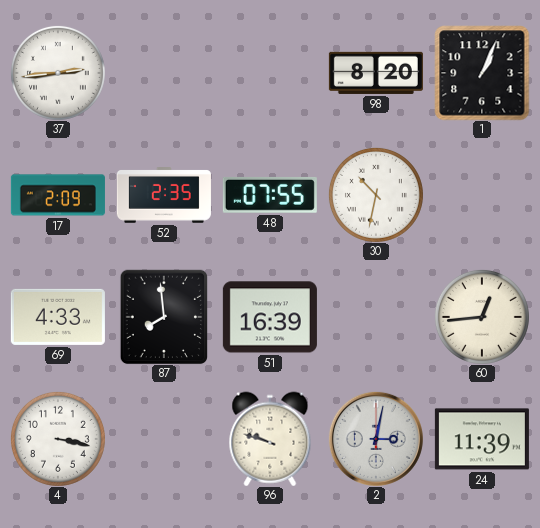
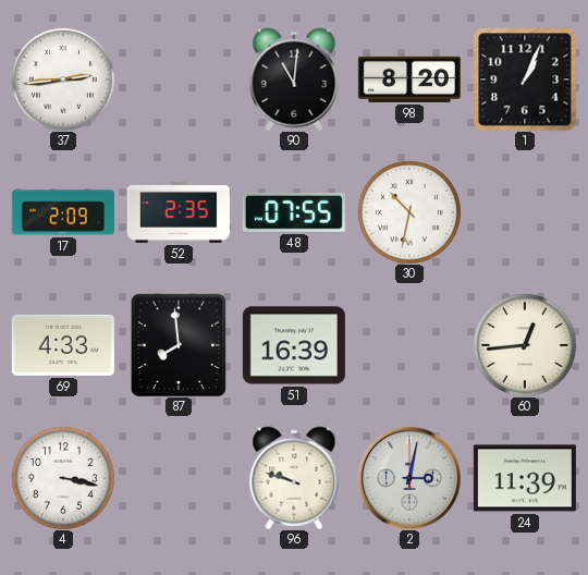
90: none -> 11:01 (294, 79)
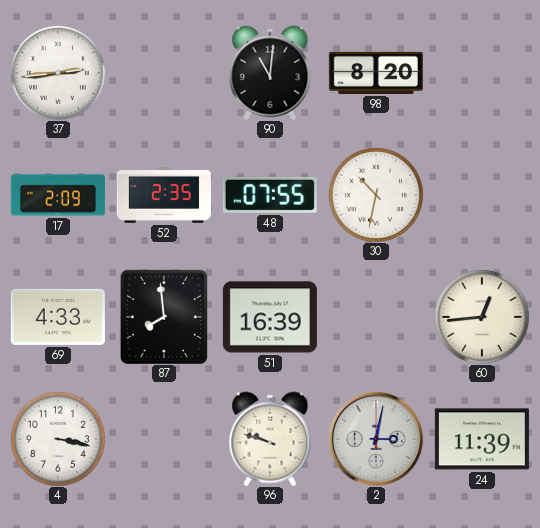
1: 1:04 -> none (525, 79)
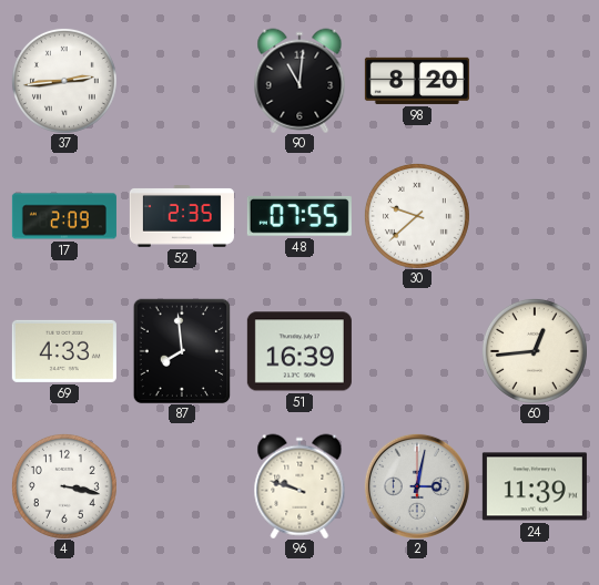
30: 10:32 -> 9:38 (417, 216)
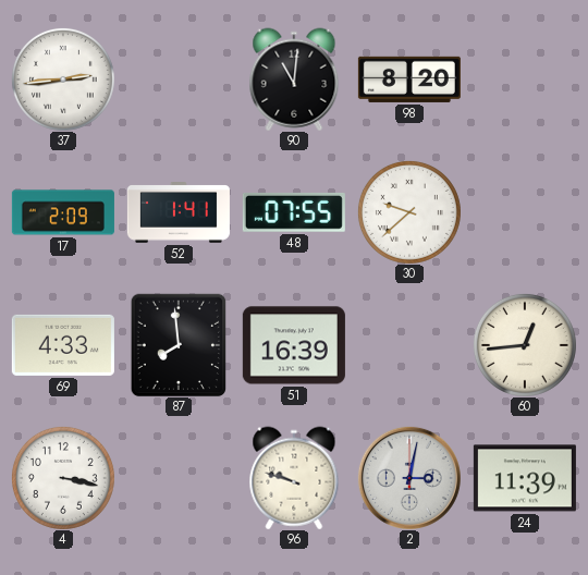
52: 2:35 -> 1:41 (179, 213)
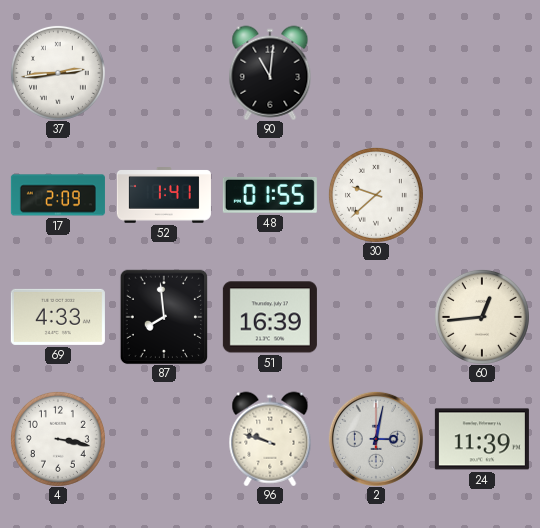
98: 8:20 -> none (409, 79)
48: 07:55 -> 01:55 (270, 195)
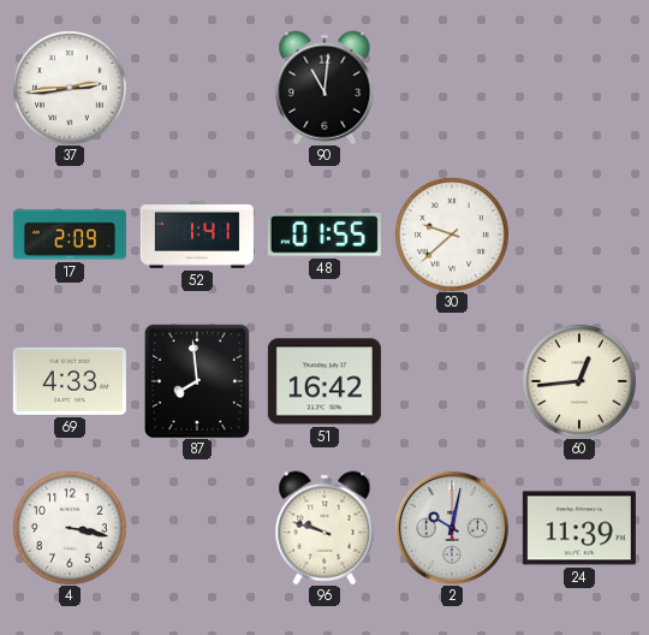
51: 16:39 -> 16:42 (324, 381)
2: 3:02 -> 10:02 (452, 528)
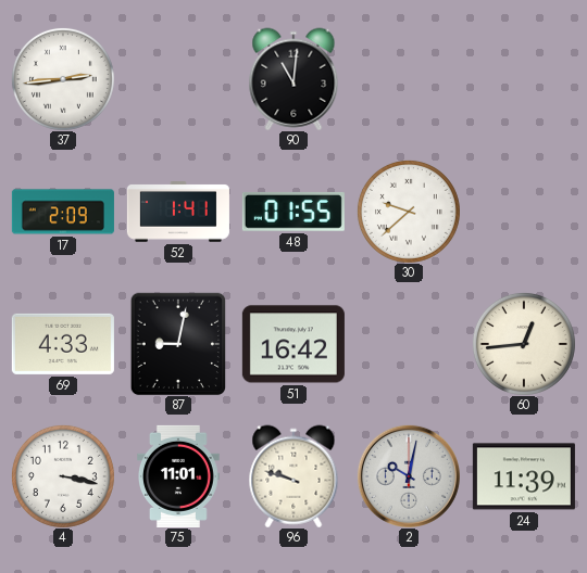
87: 7:59 -> 9:02 (177, 344)
75: none -> 11:01 (179, 476)
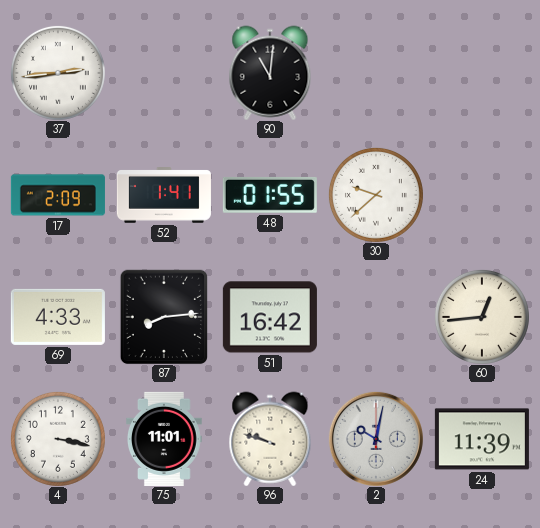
87: 9:02 -> 8:14 (163, 317)
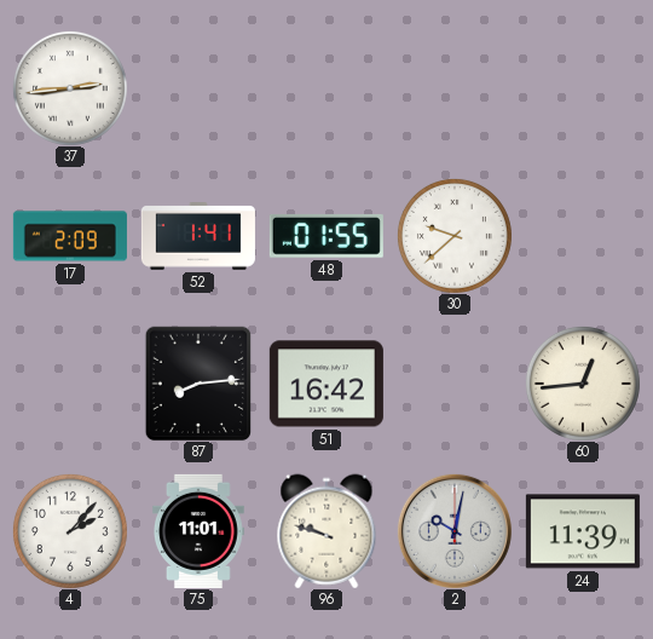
90: 11:01 -> none (270, 73)
69: 4:33 -> none (58, 317)
4: 3:17 -> 2:07 (70, 531)
